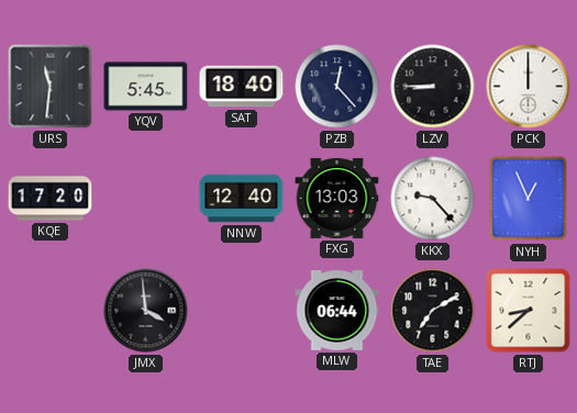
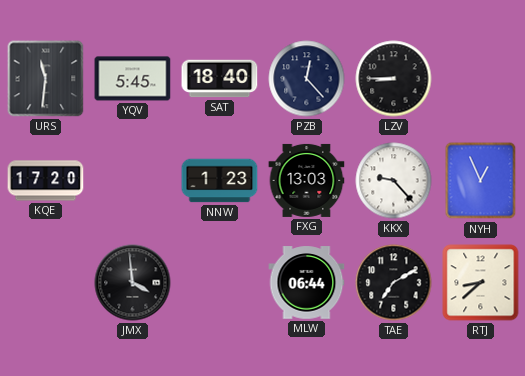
PCK: 12:00 -> none (529, 87)
NNW: 12:40 -> 1:23 (220, 181)
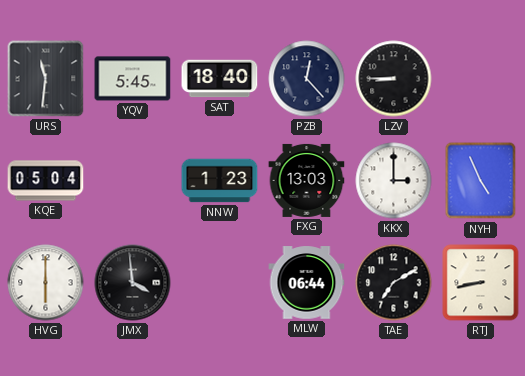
KQE: 17:20 -> 05:04 (46, 181)
KKX: 9:23 -> 3:00 (394, 181)
NYH: 12:56 -> 4:56 (481, 181)
HVG: none -> 6:00 (46, 283)
RTJ: 8:38 -> 8:43 (481, 283)
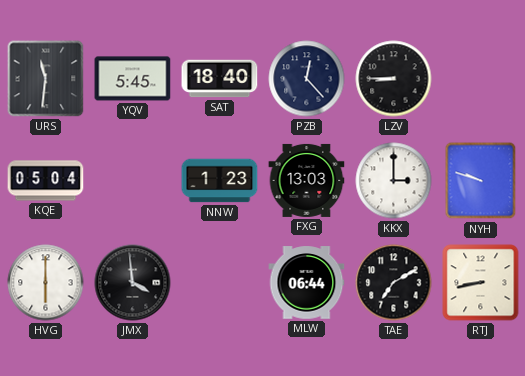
NYH: 4:56 -> 9:48 (481, 181)
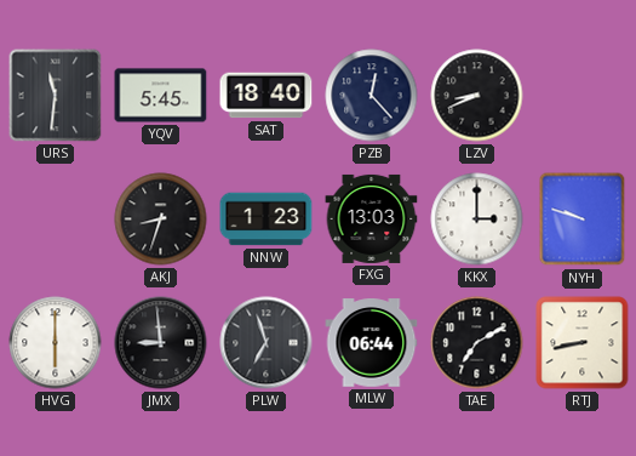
LZV: 8:45 -> 8:41 (477, 96)
KQE: 05:04 -> none (46, 181)
AKJ: none -> 8:33 (161, 220)
JMX: 3:59 -> 8:59 (161, 343)
PLW: none -> 6:57 (267, 343)
